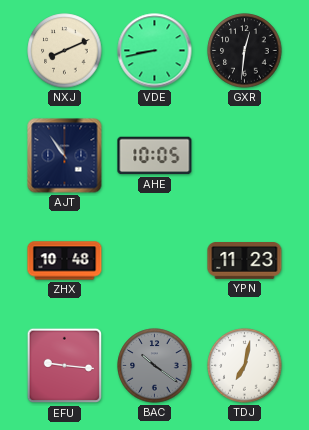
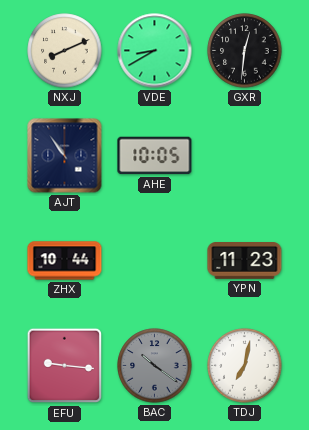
VDE: 8:43 -> 8:40 (155, 51)
ZHX: 10:48 -> 10:44 (65, 261)
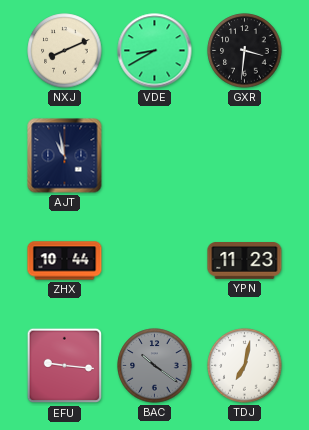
GXR: 12:31 -> 3:31 (245, 51)
AJT: 10:54 -> 10:58 (65, 156)
AHE: 10:05 -> none (155, 156)
